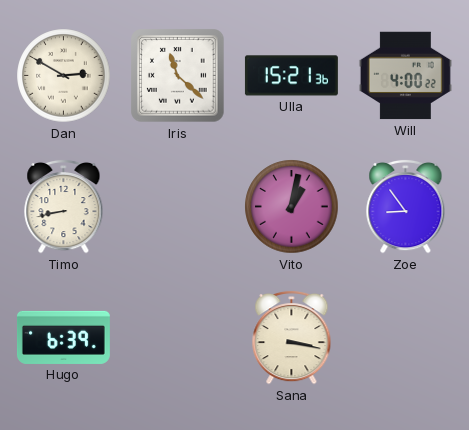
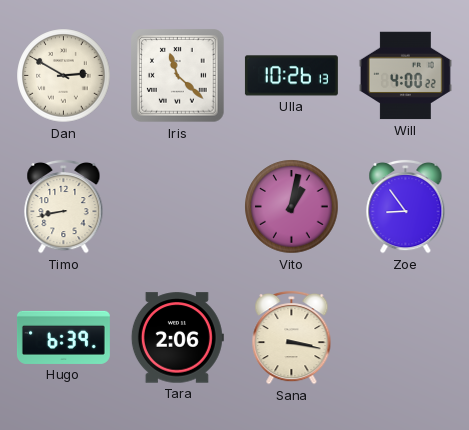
Ulla: 15:21 -> 10:26 (291, 76)
Tara: none -> 2:06 (177, 338)
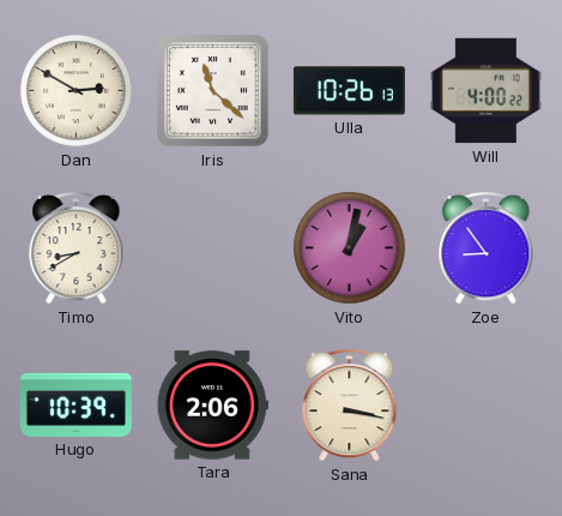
Timo: 8:43 -> 8:40 (77, 247)
Hugo: 6:39 -> 10:39 (75, 404)
